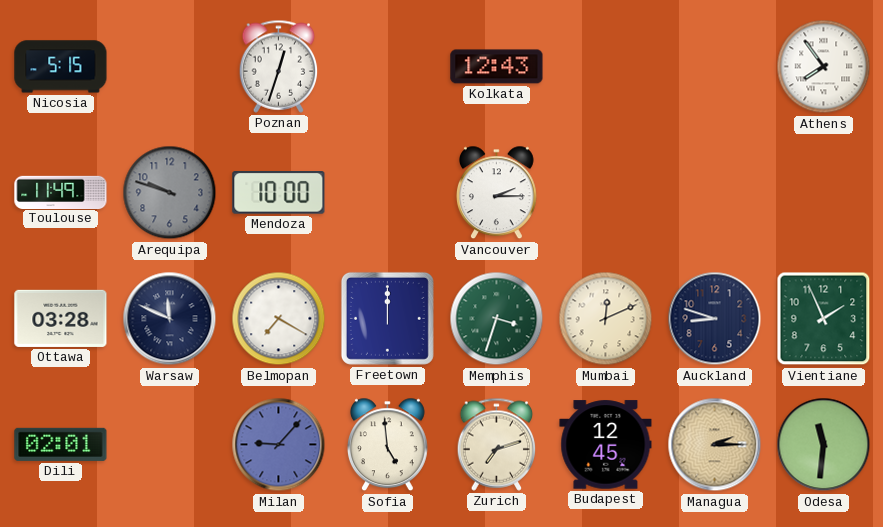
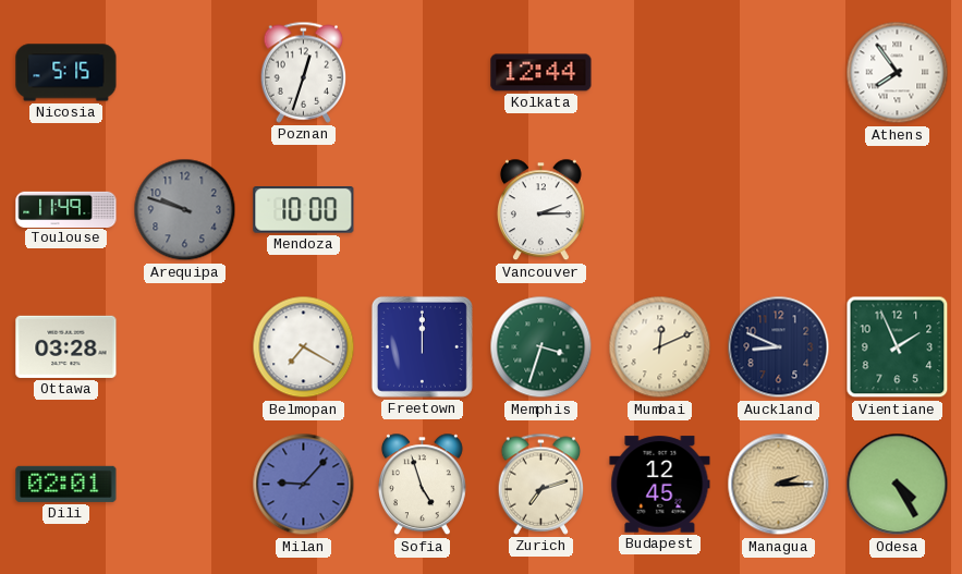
Kolkata: 12:43 -> 12:44 (541, 73)
Warsaw: 11:49 -> none (170, 319)
Auckland: 8:48 -> 8:49 (779, 347)
Sofia: 4:59 -> 4:57 (422, 485)
Odesa: 11:31 -> 4:25 (898, 485)
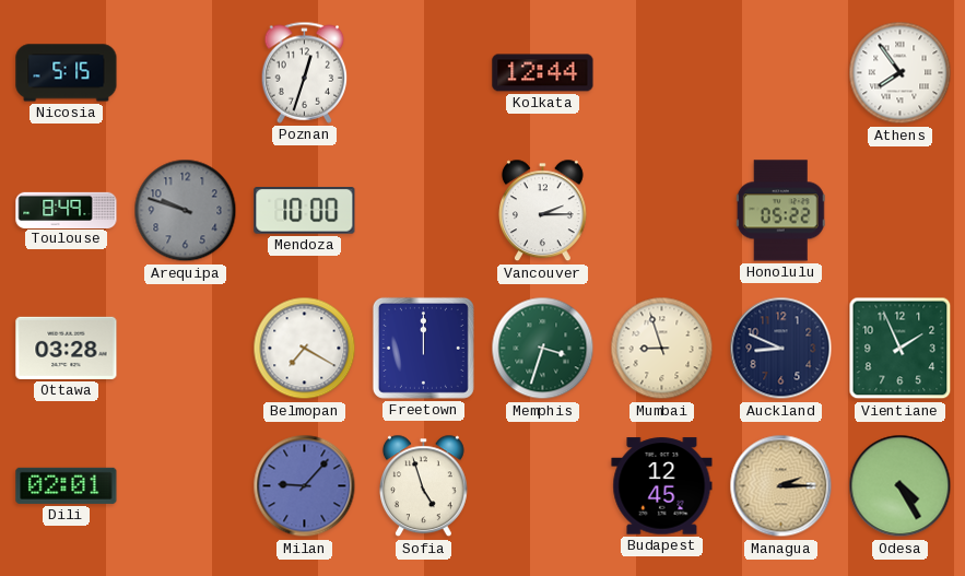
Toulouse: 11:49 -> 8:49 (67, 210)
Honolulu: none -> 05:22 (780, 211)
Mumbai: 12:11 -> 8:57 (662, 349)
Zurich: 7:12 -> none (541, 484)
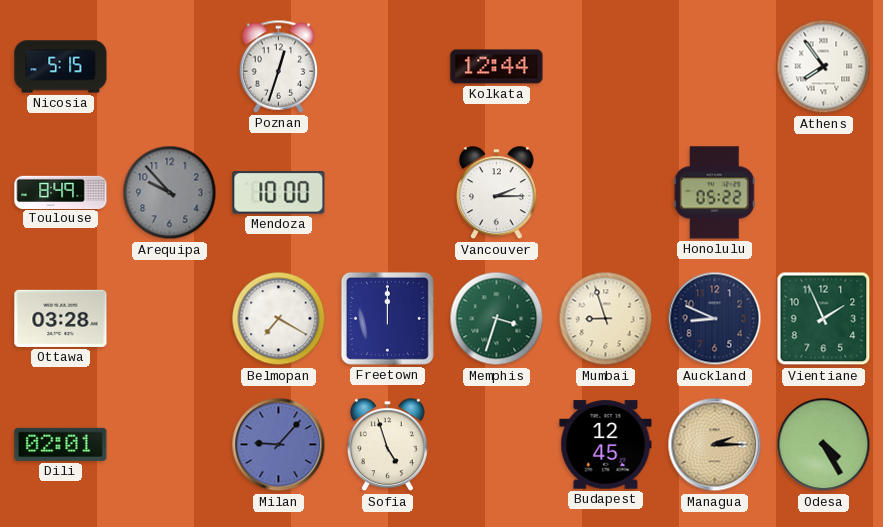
Arequipa: 9:48 -> 9:53 (170, 193)
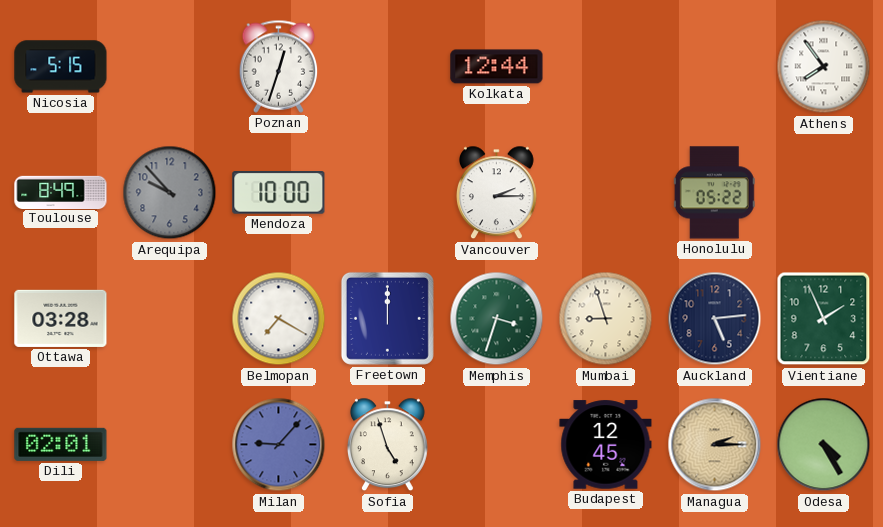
Auckland: 8:49 -> 5:14 (715, 319)
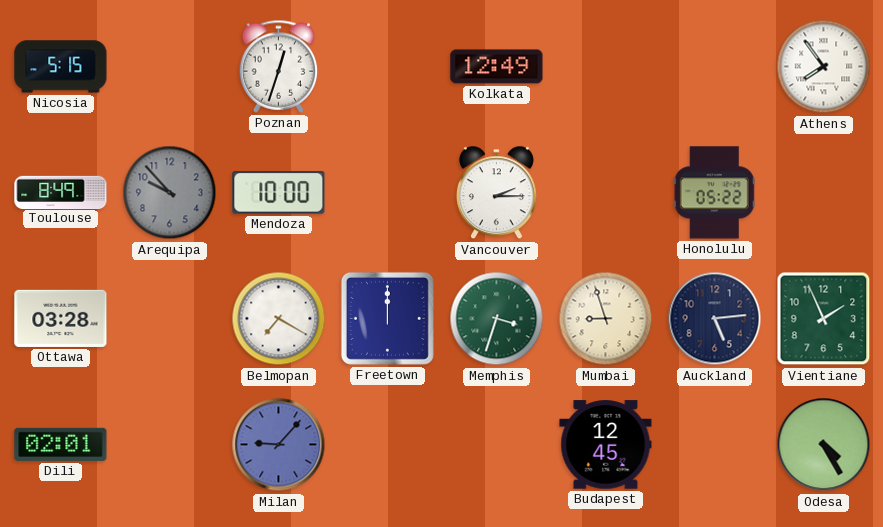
Kolkata: 12:44 -> 12:49 (497, 67)
Sofia: 4:57 -> none (387, 445)
Managua: 2:15 -> none (715, 445)
